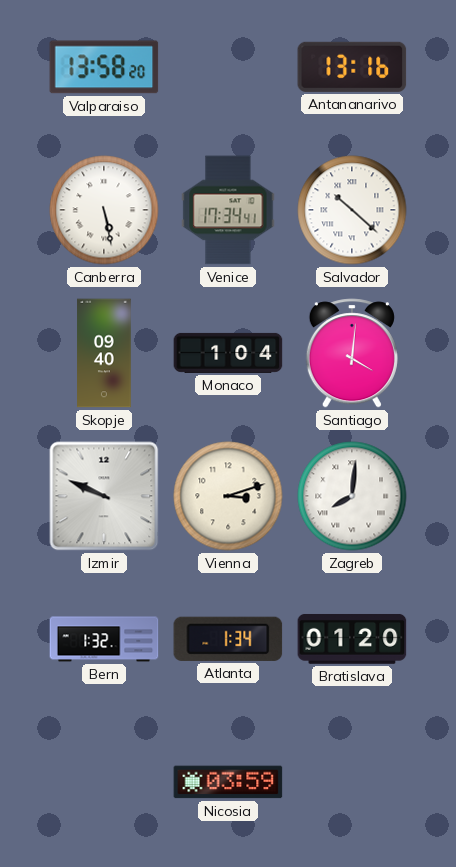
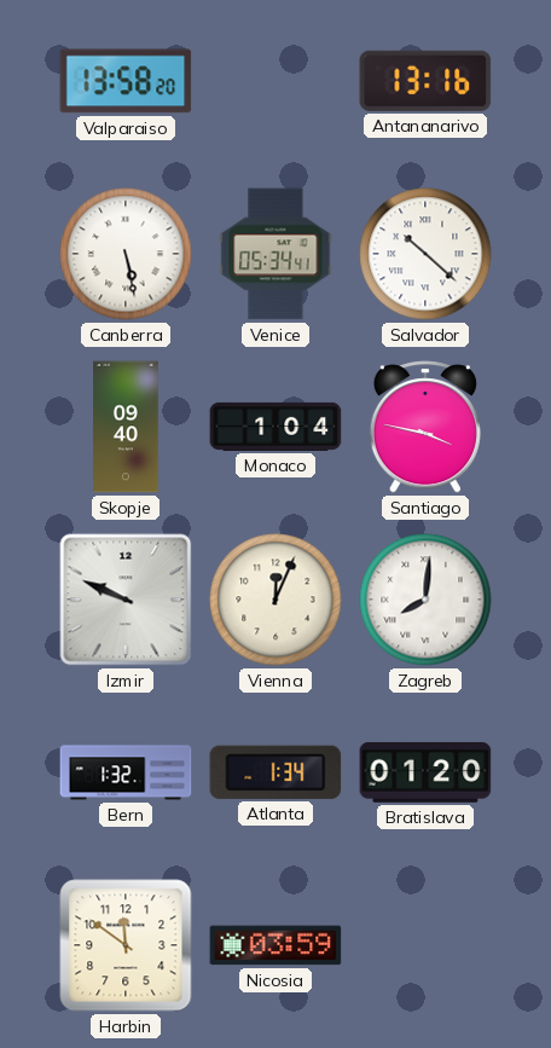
Venice: 17:34 -> 05:34 (275, 254)
Santiago: 4:01 -> 3:47 (425, 427)
Vienna: 3:12 -> 12:04 (275, 600)
Harbin: none -> 11:51 (126, 945)
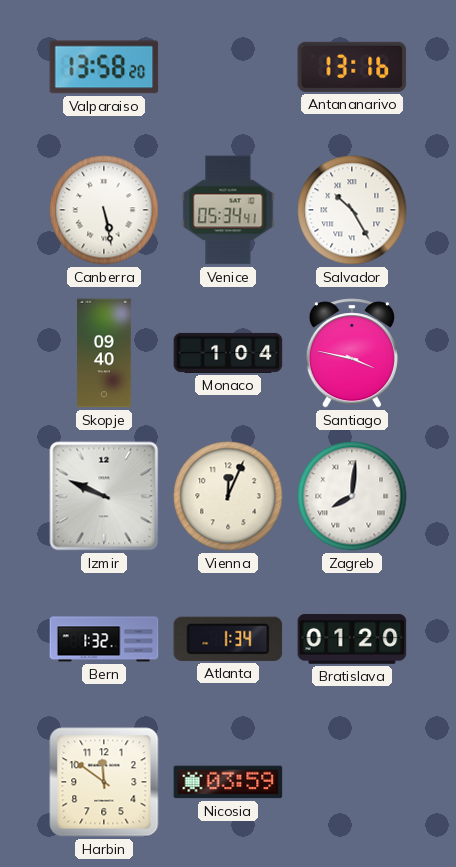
Salvador: 10:22 -> 10:25 (352, 210)
